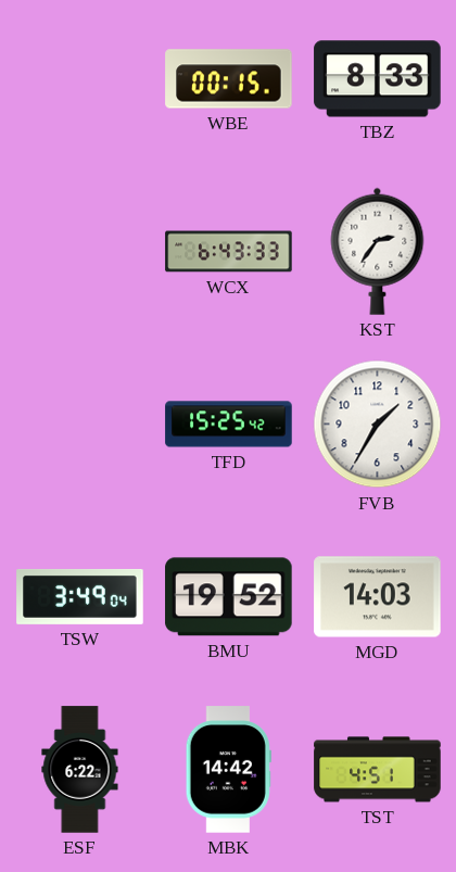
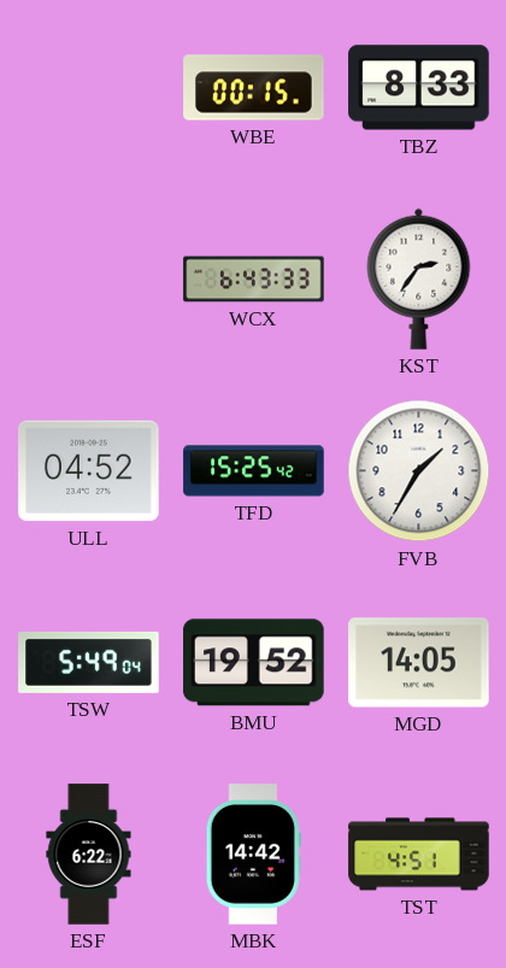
ULL: none -> 04:52 (89, 471)
TSW: 3:49 -> 5:49 (89, 662)
MGD: 14:03 -> 14:05 (419, 663)
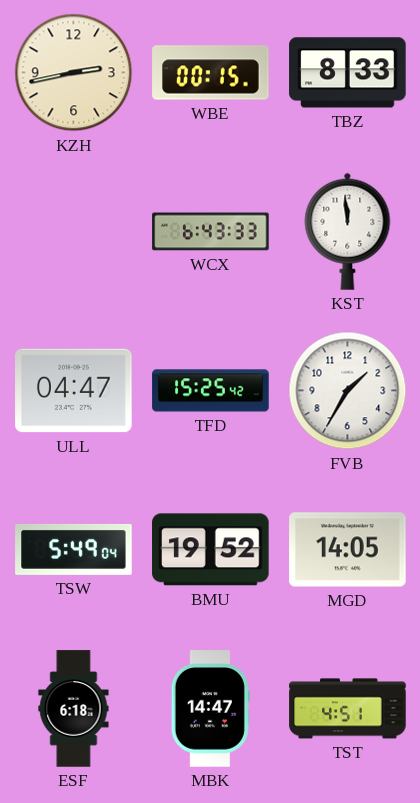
KZH: none -> 2:43 (74, 73)
KST: 2:36 -> 11:59 (348, 231)
ULL: 04:52 -> 04:47 (74, 391)
ESF: 6:22 -> 6:18 (74, 709)
MBK: 14:42 -> 14:47 (210, 709)
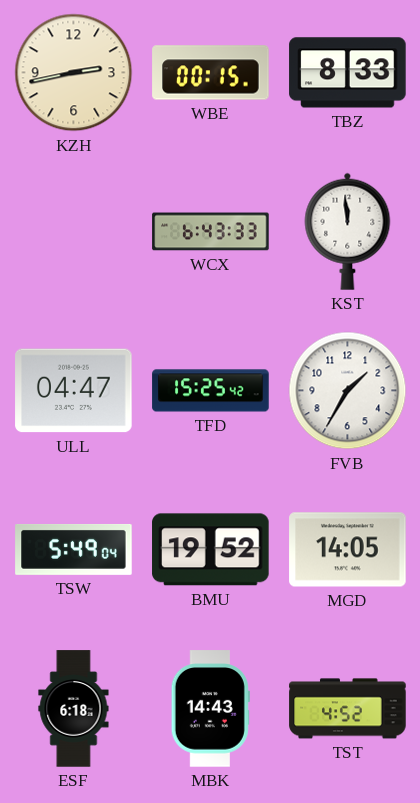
MBK: 14:47 -> 14:43 (210, 709)
TST: 4:51 -> 4:52 (348, 709)
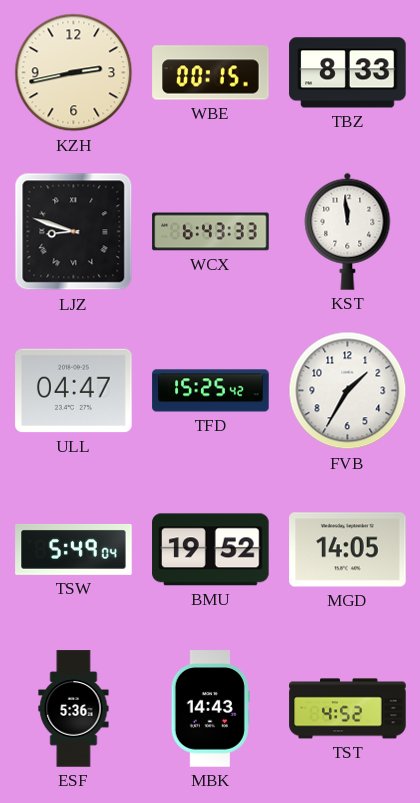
LJZ: none -> 8:48 (74, 232)
ESF: 6:18 -> 5:36 (74, 709)
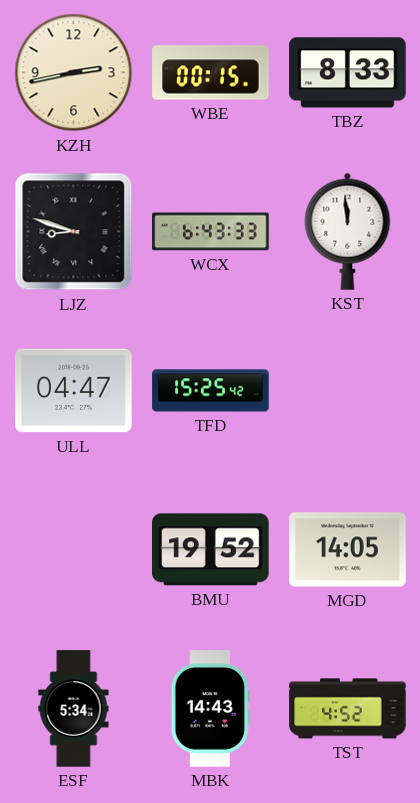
FVB: 1:35 -> none (348, 391)
TSW: 5:49 -> none (74, 549)
ESF: 5:36 -> 5:34 (74, 709)
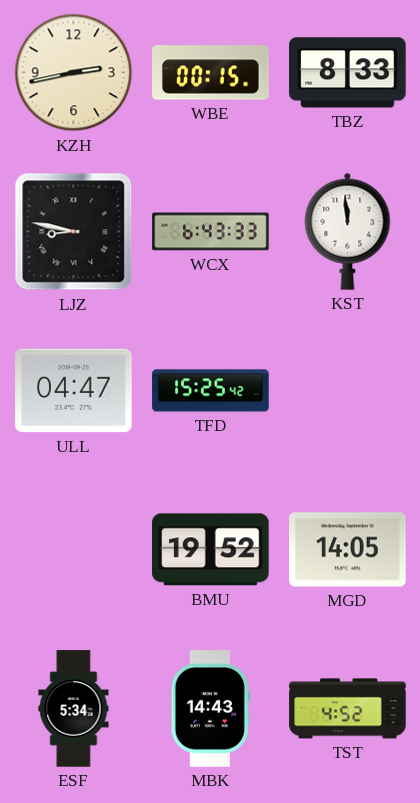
LJZ: 8:48 -> 8:47 (74, 232)
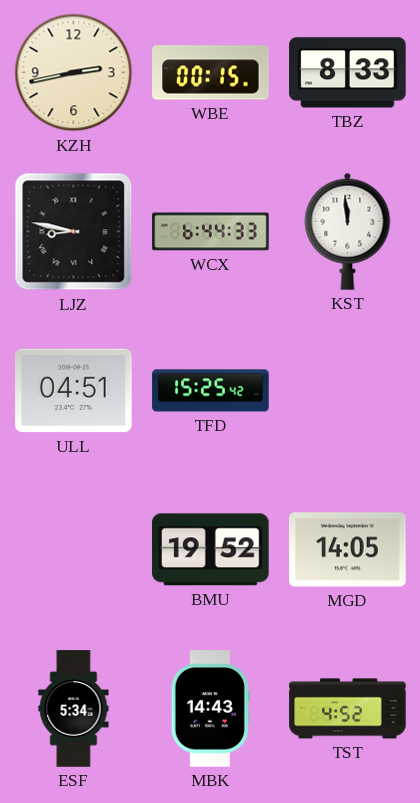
WCX: 6:43 -> 6:44 (211, 232)
ULL: 04:47 -> 04:51 (74, 391)
